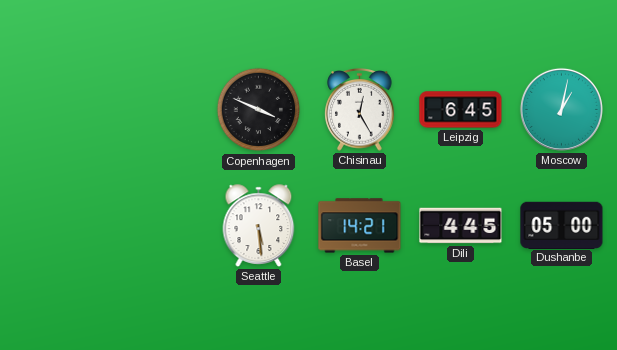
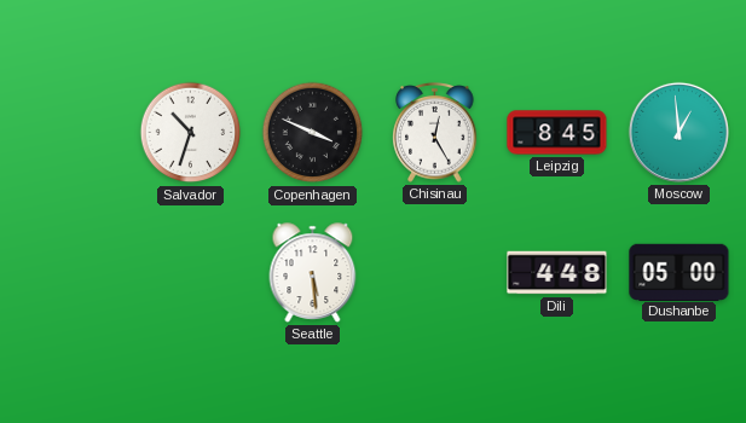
Salvador: none -> 10:33 (191, 133)
Leipzig: 6:45 -> 8:45 (557, 133)
Moscow: 1:02 -> 12:59 (678, 132)
Basel: 14:21 -> none (360, 226)
Dili: 4:45 -> 4:48 (557, 273)
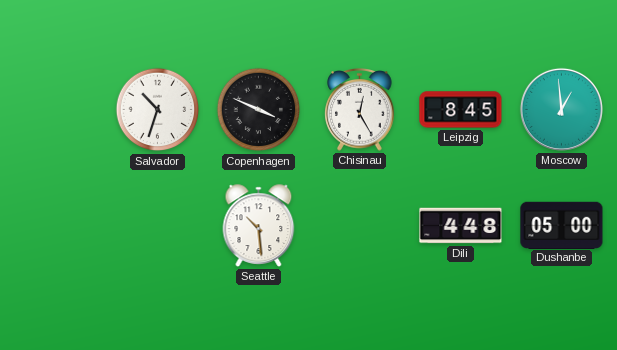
Seattle: 5:29 -> 10:29 (259, 226)
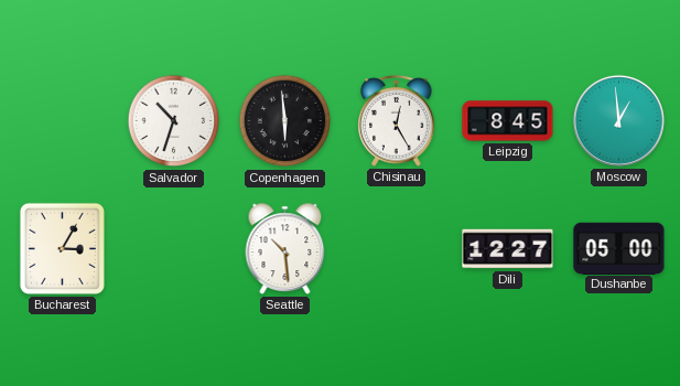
Copenhagen: 3:49 -> 5:59 (285, 121)
Bucharest: none -> 3:05 (62, 248)
Dili: 4:48 -> 12:27 (508, 249)
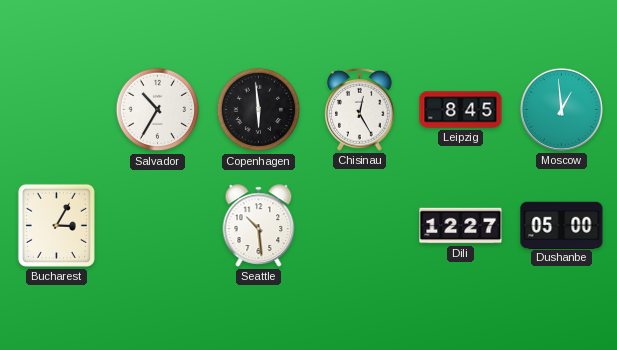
Salvador: 10:33 -> 10:35 (158, 110)
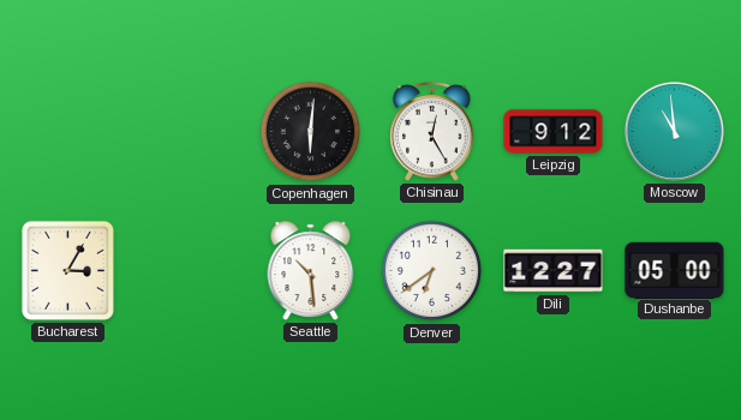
Salvador: 10:35 -> none (158, 110)
Copenhagen: 5:59 -> 6:01 (311, 132)
Leipzig: 8:45 -> 9:12 (554, 132)
Moscow: 12:59 -> 10:59 (674, 131)
Denver: none -> 6:39 (432, 271)
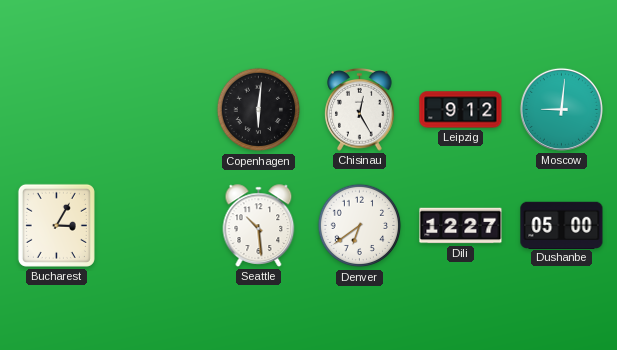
Moscow: 10:59 -> 9:01 (561, 109)
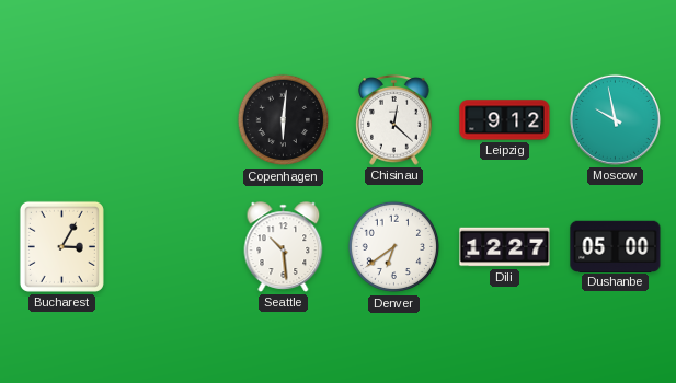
Chisinau: 12:25 -> 12:22 (394, 120)
Moscow: 9:01 -> 9:58 (615, 119)
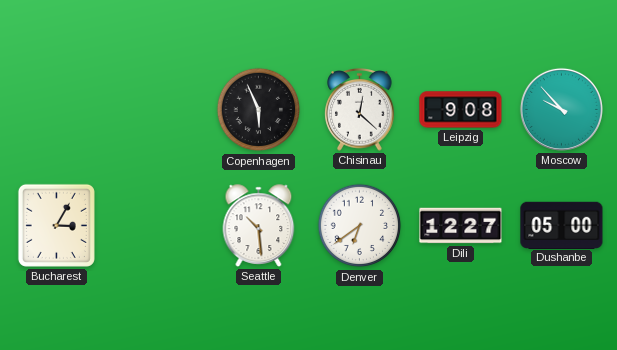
Copenhagen: 6:01 -> 5:56 (259, 110)
Leipzig: 9:12 -> 9:08 (461, 110)
Moscow: 9:58 -> 9:53 (561, 109)
